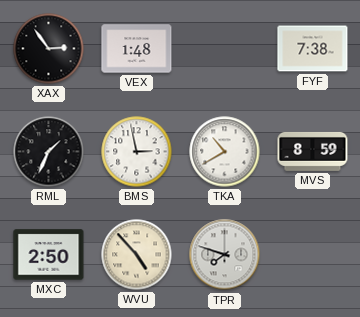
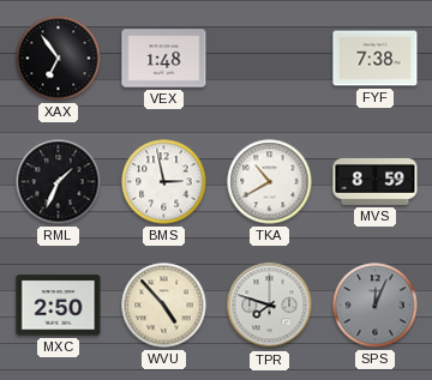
XAX: 2:54 -> 6:54 (59, 59)
SPS: none -> 12:04 (376, 306)
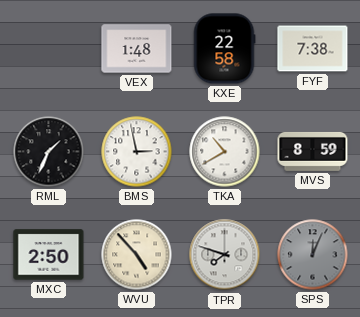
XAX: 6:54 -> none (59, 59)
KXE: none -> 22:58 (224, 49)
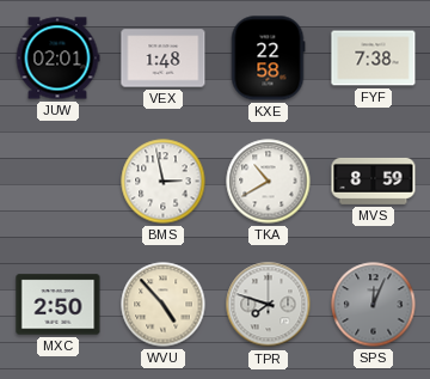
JUW: none -> 02:01 (57, 59)
RML: 1:34 -> none (49, 152)
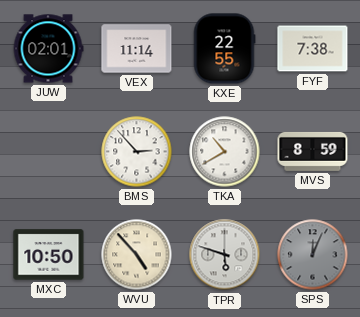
VEX: 1:48 -> 11:14 (137, 49)
KXE: 22:58 -> 22:55 (224, 49)
BMS: 2:58 -> 2:53 (137, 152)
MXC: 2:50 -> 10:50 (49, 255)
TPR: 7:48 -> 5:48 (225, 255)
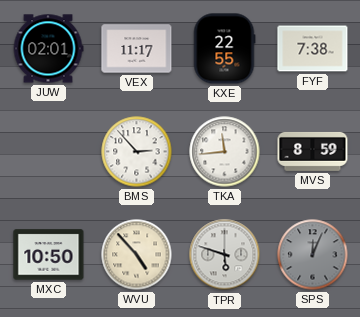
VEX: 11:14 -> 11:17 (137, 49)
TKA: 10:40 -> 11:44 (225, 152)
